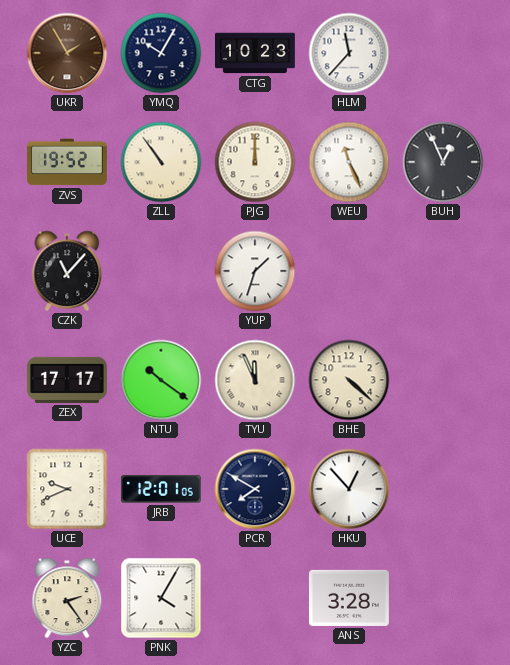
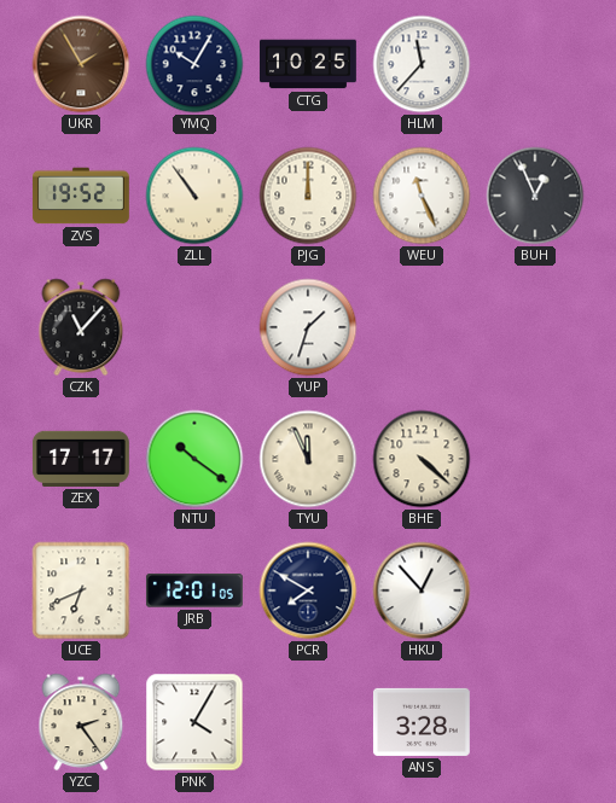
CTG: 10:23 -> 10:25 (308, 64)
UCE: 9:41 -> 6:41 (81, 590)
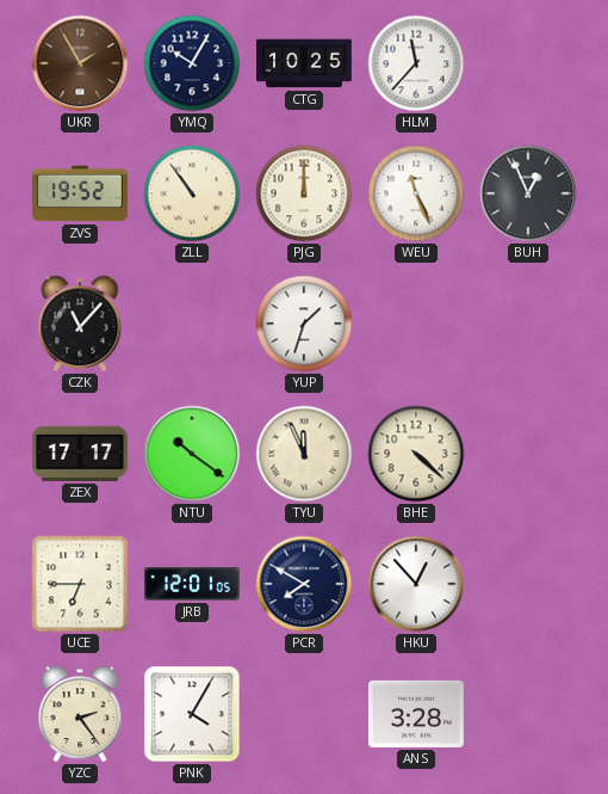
UCE: 6:41 -> 6:45 (80, 584)
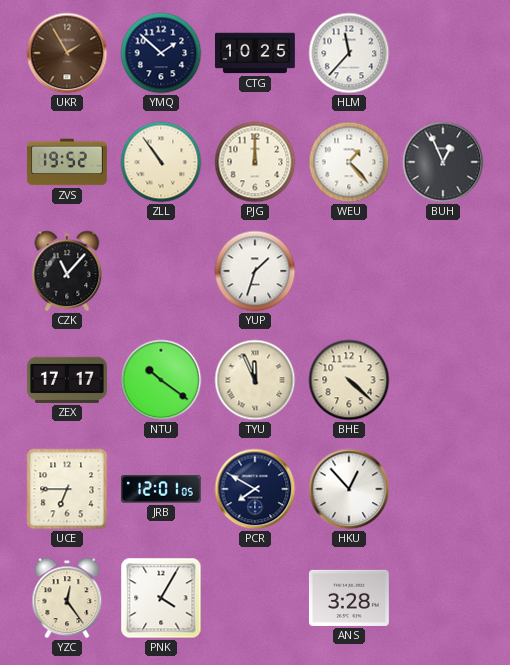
YMQ: 10:05 -> 1:52 (161, 53)
WEU: 11:26 -> 1:23 (349, 162)
YZC: 2:24 -> 12:24 (67, 598)
